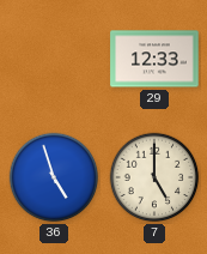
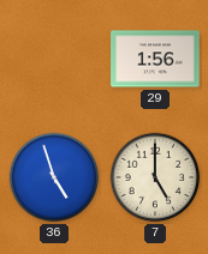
29: 12:33 -> 1:56 (155, 59)
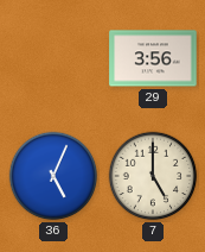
29: 1:56 -> 3:56 (153, 58)
36: 4:57 -> 5:04 (53, 176)
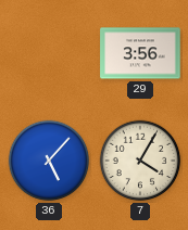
36: 5:04 -> 5:07 (49, 161)
7: 5:00 -> 4:05 (140, 161)
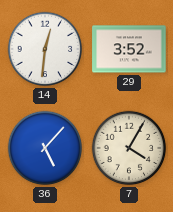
14: none -> 12:31 (45, 49)
29: 3:56 -> 3:52 (129, 49)
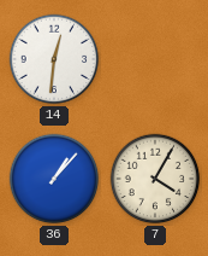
29: 3:52 -> none (129, 49)
36: 5:07 -> 1:07 (54, 179)
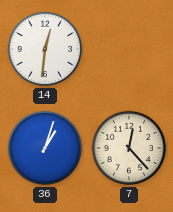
36: 1:07 -> 1:03 (45, 148)
7: 4:05 -> 12:23 (129, 148)
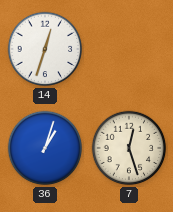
14: 12:31 -> 12:33 (45, 49)
7: 12:23 -> 12:27 (129, 148)
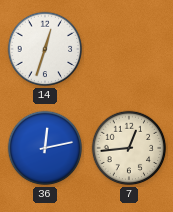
36: 1:03 -> 12:13 (45, 148)
7: 12:27 -> 12:44 (129, 148)
